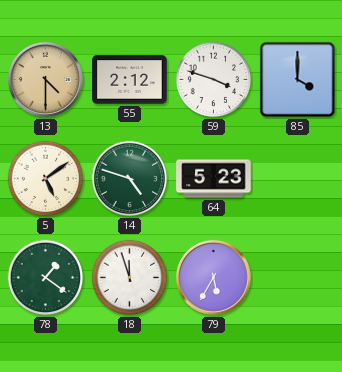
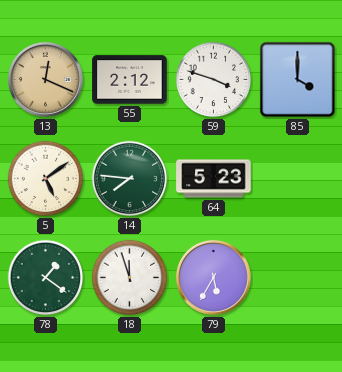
13: 4:30 -> 12:19 (45, 79)
14: 4:48 -> 7:46 (130, 179)
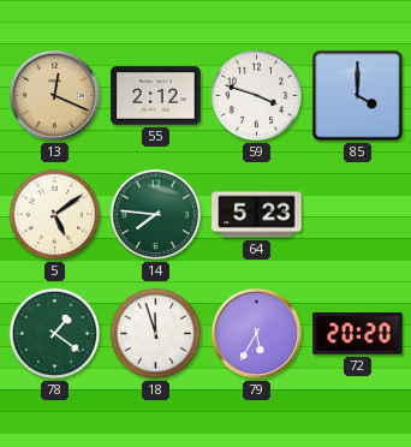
72: none -> 20:20 (358, 334)
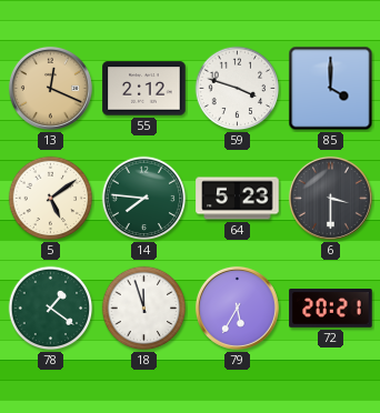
6: none -> 3:30 (330, 198)
72: 20:20 -> 20:21 (331, 309)
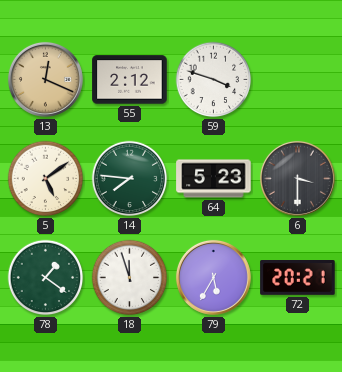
85: 4:00 -> none (331, 89)
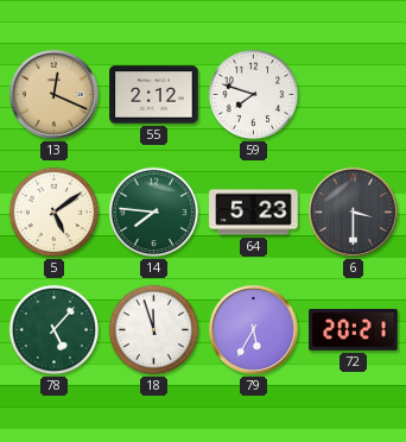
59: 3:48 -> 7:48 (254, 95)
78: 1:21 -> 5:07 (55, 330)
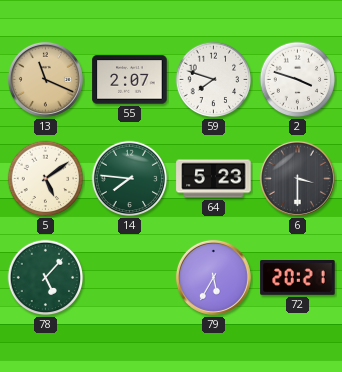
13: 12:19 -> 11:19 (45, 79)
55: 2:12 -> 2:07 (130, 80)
2: none -> 3:48 (298, 80)
18: 11:57 -> none (154, 330)
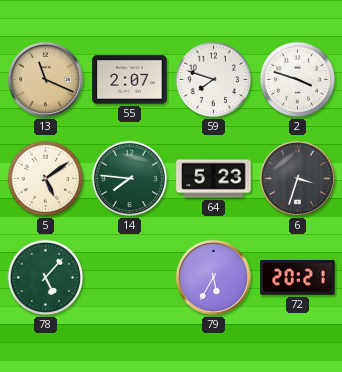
6: 3:30 -> 3:33 (297, 178)
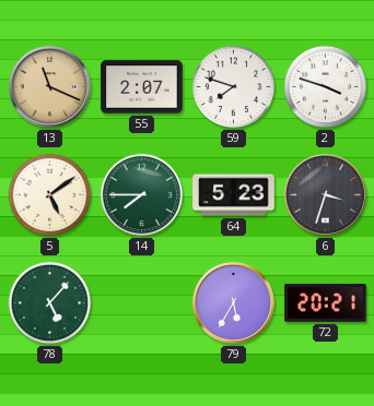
14: 7:46 -> 7:45 (142, 195)
